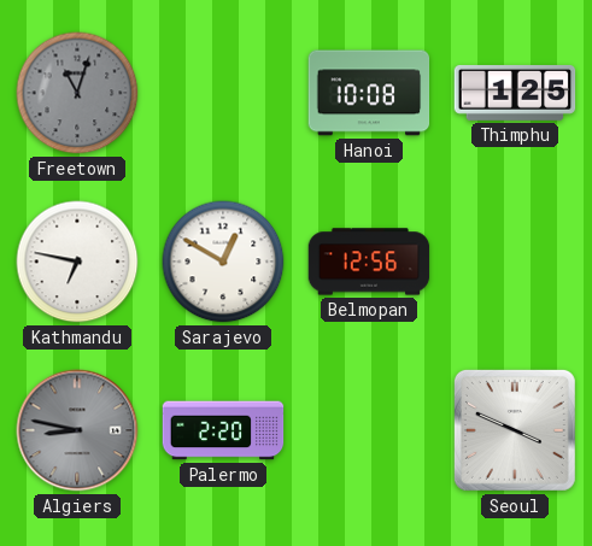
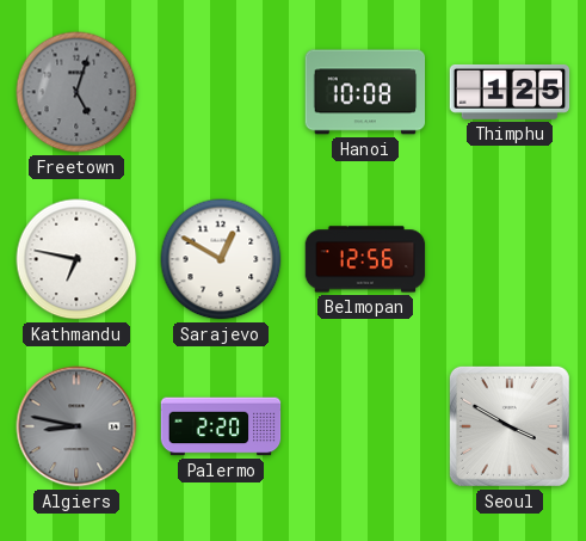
Freetown: 11:03 -> 5:03 (76, 92)
Seoul: 3:49 -> 3:50 (510, 426)
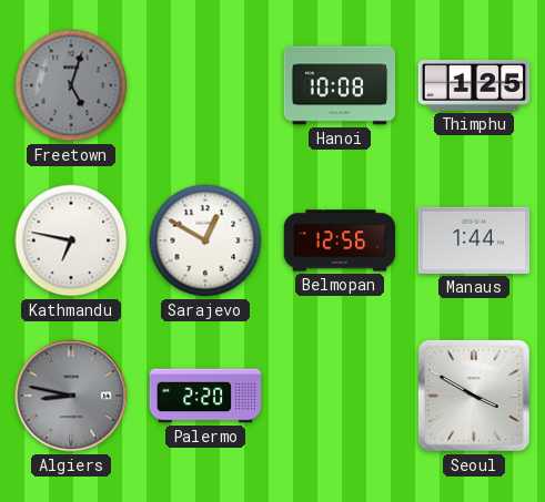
Manaus: none -> 1:44 (474, 240)
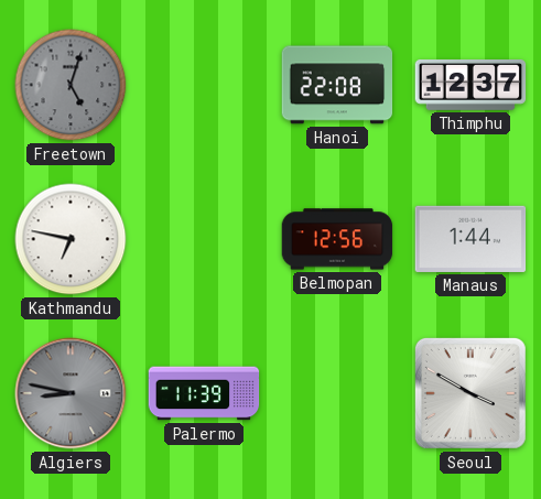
Hanoi: 10:08 -> 22:08 (337, 85)
Thimphu: 1:25 -> 12:37 (470, 85)
Sarajevo: 12:50 -> none (205, 240)
Palermo: 2:20 -> 11:39 (204, 393)
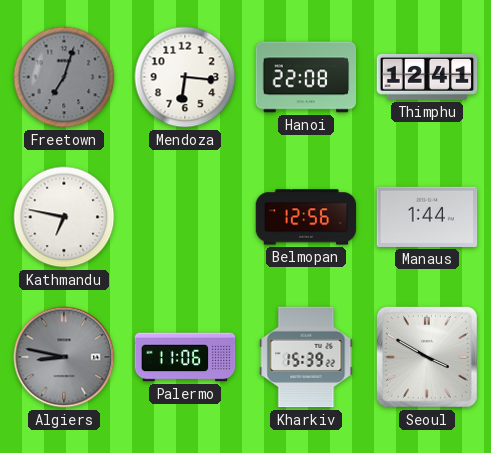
Freetown: 5:03 -> 7:03 (64, 77)
Mendoza: none -> 6:16 (185, 77)
Thimphu: 12:37 -> 12:41 (427, 77)
Palermo: 11:39 -> 11:06 (185, 357)
Kharkiv: none -> 15:39 (306, 357)
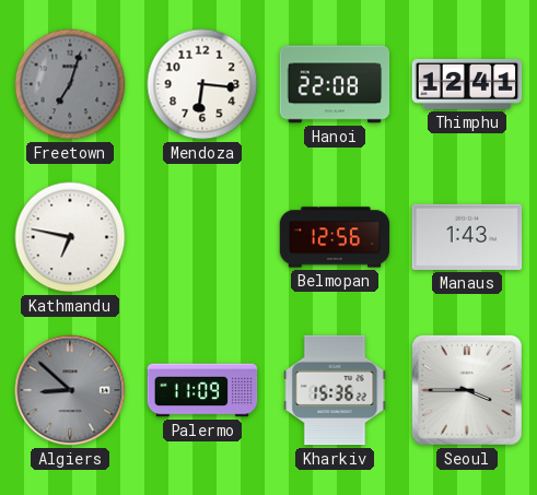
Manaus: 1:44 -> 1:43 (467, 237)
Algiers: 8:47 -> 8:52 (70, 390)
Palermo: 11:06 -> 11:09 (202, 390)
Kharkiv: 15:39 -> 15:36 (335, 390)
Seoul: 3:50 -> 3:45 (467, 390)
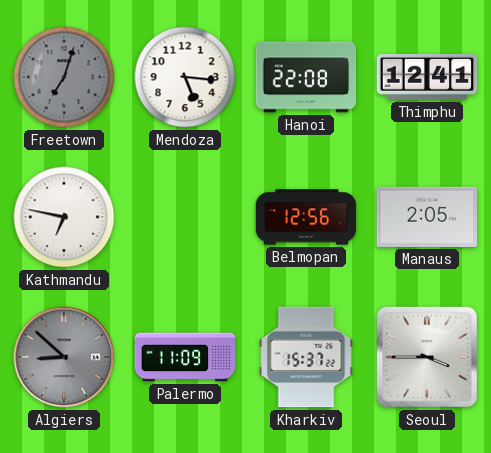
Mendoza: 6:16 -> 5:16 (185, 77)
Manaus: 1:43 -> 2:05 (427, 217)
Kharkiv: 15:36 -> 15:37 (306, 357)
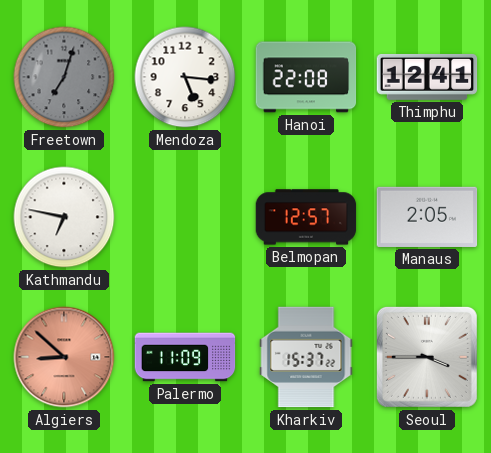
Belmopan: 12:56 -> 12:57 (306, 217)
Algiers dial: grey -> salmon (64, 357)
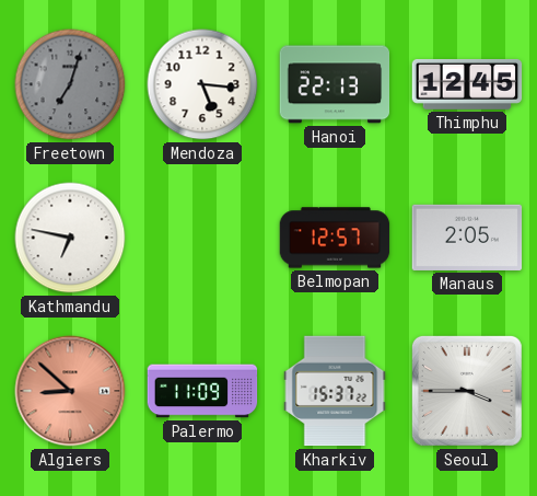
Hanoi: 22:08 -> 22:13 (335, 84)
Thimphu: 12:41 -> 12:45 (467, 84)
